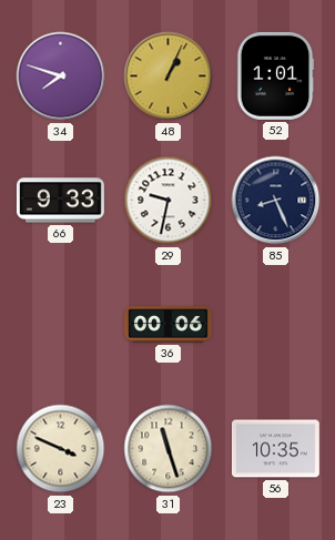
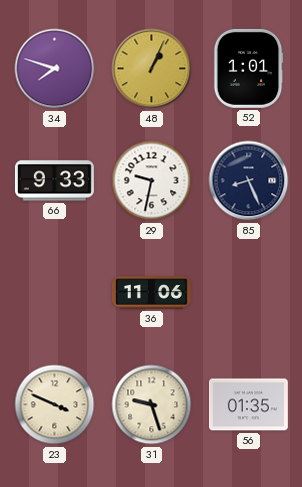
36: 00:06 -> 11:06 (151, 293)
31: 11:27 -> 9:27 (152, 405)
56: 10:35 -> 01:35 (248, 405)
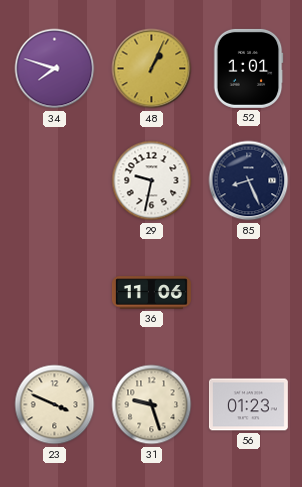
66: 9:33 -> none (54, 181)
56: 01:35 -> 01:23 (248, 405)
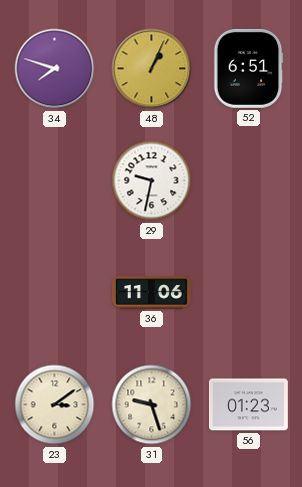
52: 1:01 -> 6:51 (248, 68)
85: 8:26 -> none (249, 181)
23: 3:49 -> 3:09 (55, 405)
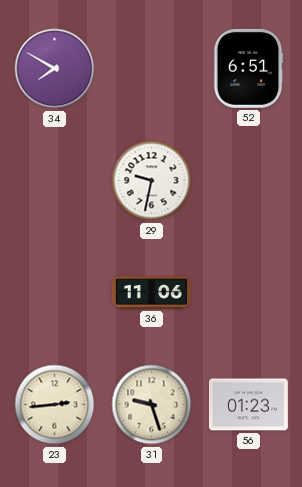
34: 7:48 -> 7:50 (55, 69)
48: 1:04 -> none (152, 69)
23: 3:09 -> 2:44 (55, 405)
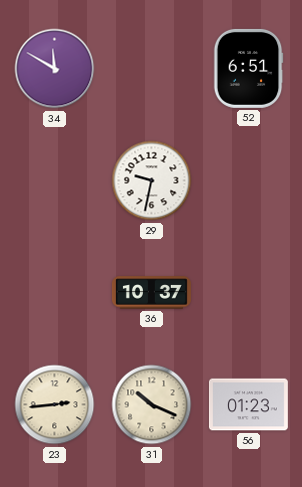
34: 7:50 -> 11:50 (55, 69)
36: 11:06 -> 10:37 (151, 293)
31: 9:27 -> 10:19 (152, 405)
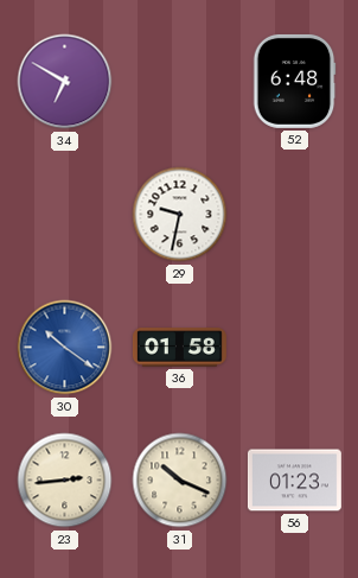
34: 11:50 -> 6:50 (65, 82)
52: 6:51 -> 6:48 (294, 81)
30: none -> 10:21 (65, 348)
36: 10:37 -> 01:58 (179, 348)
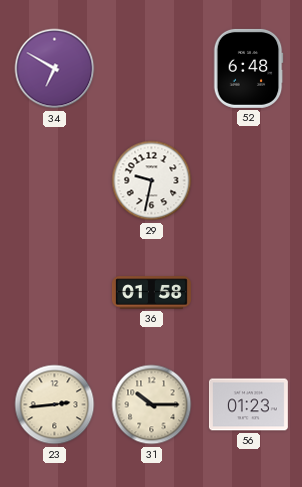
30: 10:21 -> none (65, 348)
31: 10:19 -> 10:15 (152, 405)
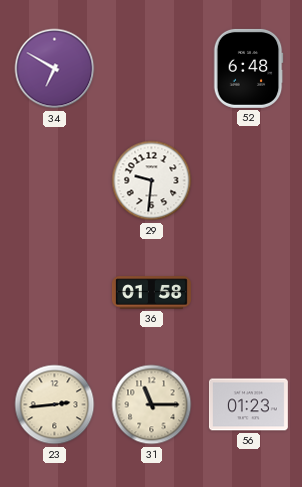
29: 9:32 -> 9:31 (152, 181)
31: 10:15 -> 11:15 (152, 405)
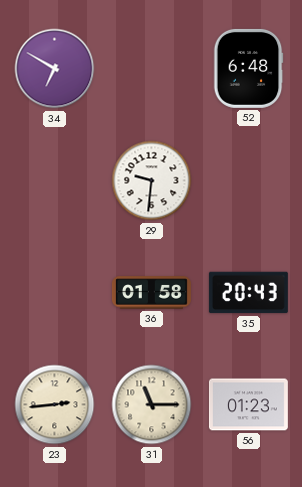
35: none -> 20:43 (248, 293)
